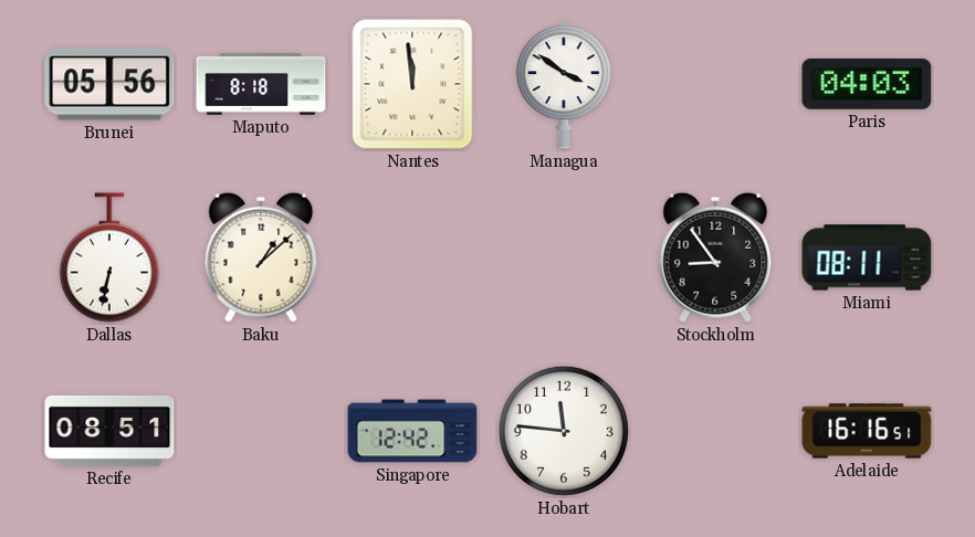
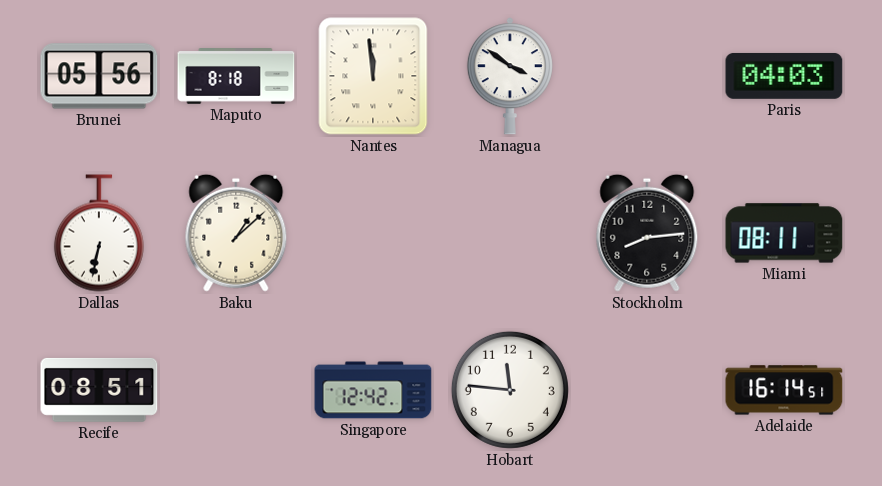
Stockholm: 8:54 -> 8:14 (647, 233)
Adelaide: 16:16 -> 16:14 (784, 390)
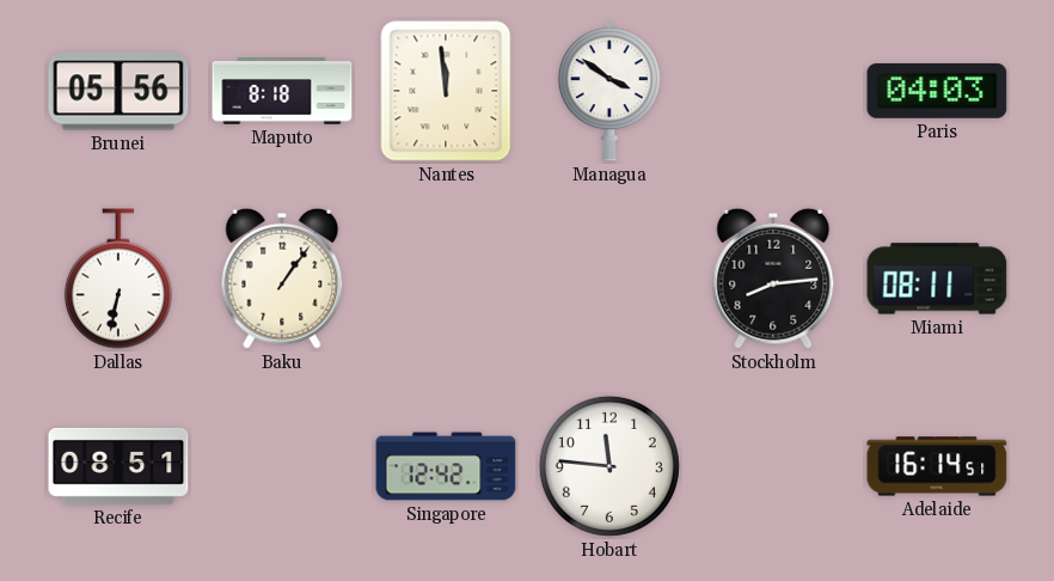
Baku: 1:08 -> 1:06 (282, 279)
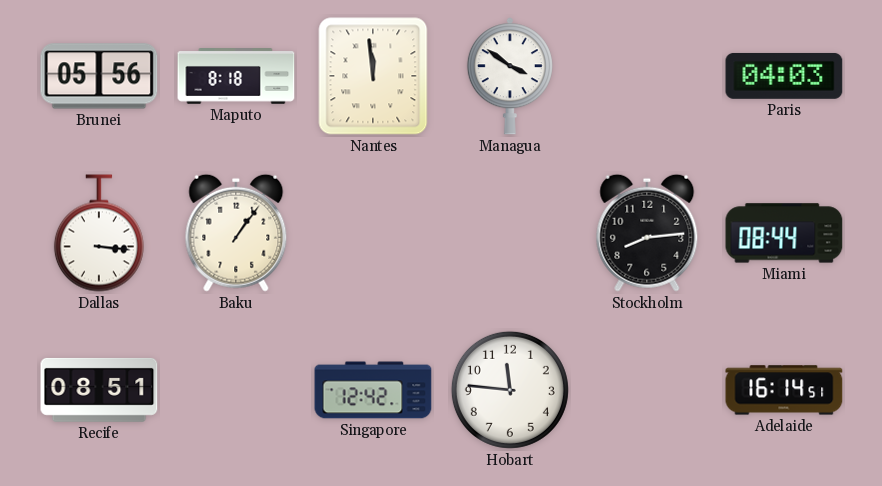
Dallas: 6:32 -> 3:16 (99, 233)
Miami: 08:11 -> 08:44 (784, 233)
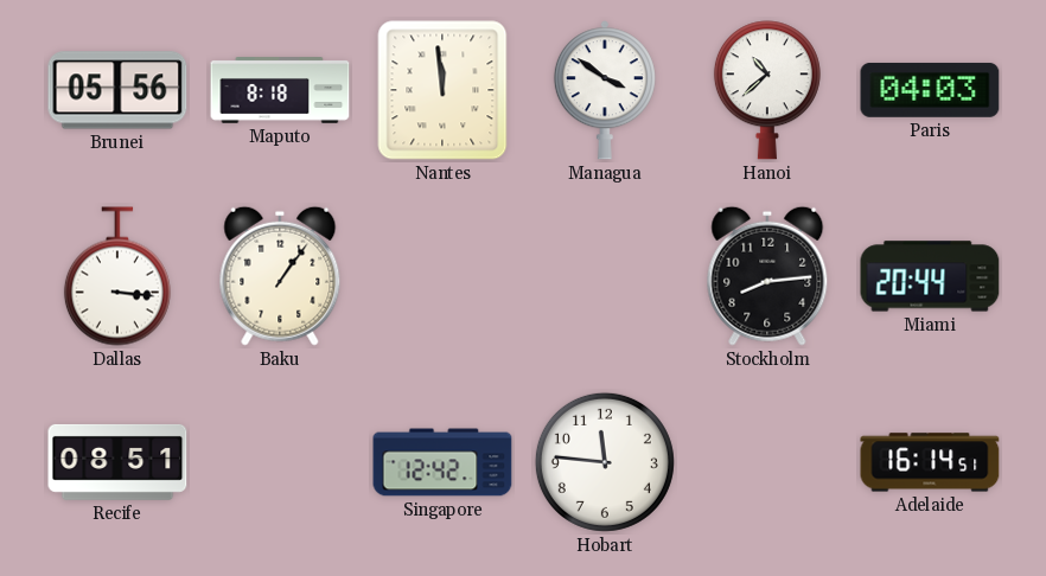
Hanoi: none -> 10:38 (767, 90)
Miami: 08:44 -> 20:44 (930, 276)
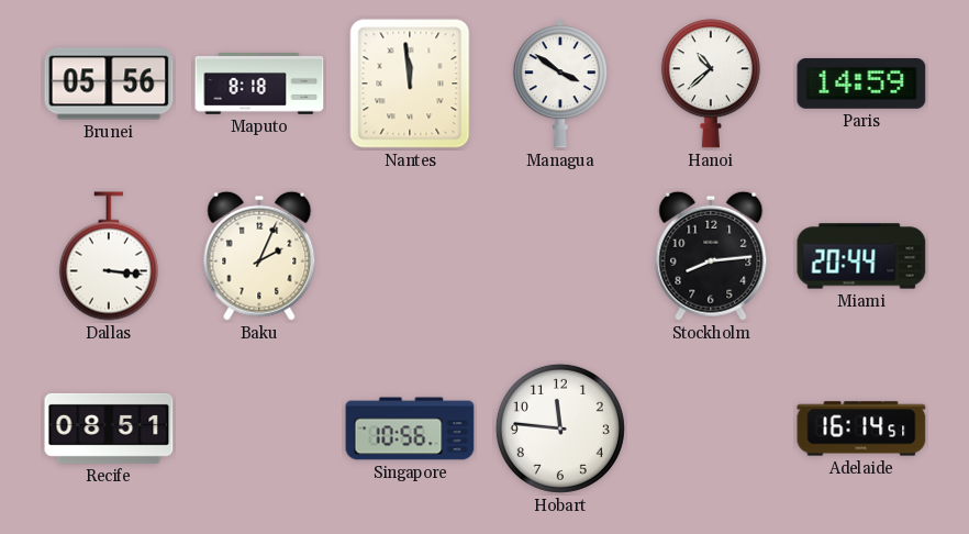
Paris: 04:03 -> 14:59 (861, 84)
Baku: 1:06 -> 2:04 (259, 256)
Singapore: 12:42 -> 10:56 (410, 429)
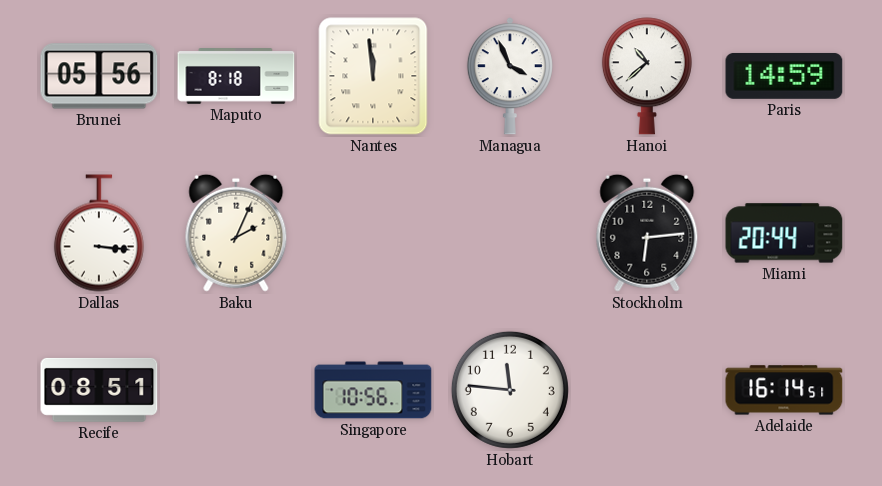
Managua: 3:51 -> 3:56 (510, 76)
Stockholm: 8:14 -> 6:14 (647, 233)
